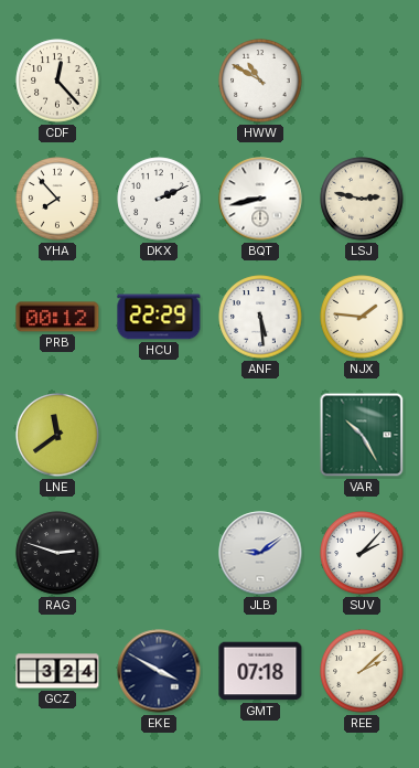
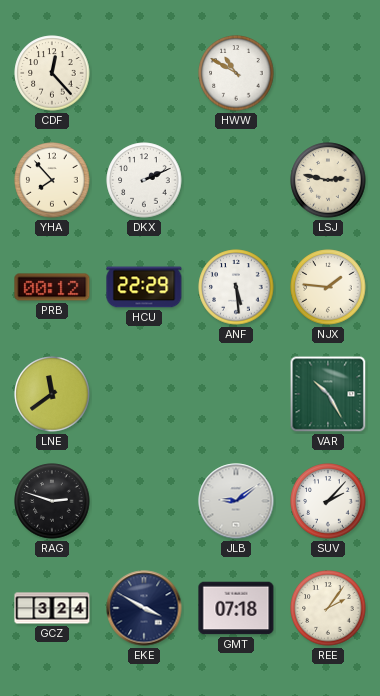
BQT: 8:43 -> none (260, 199)
REE: 2:08 -> 2:06 (328, 608)
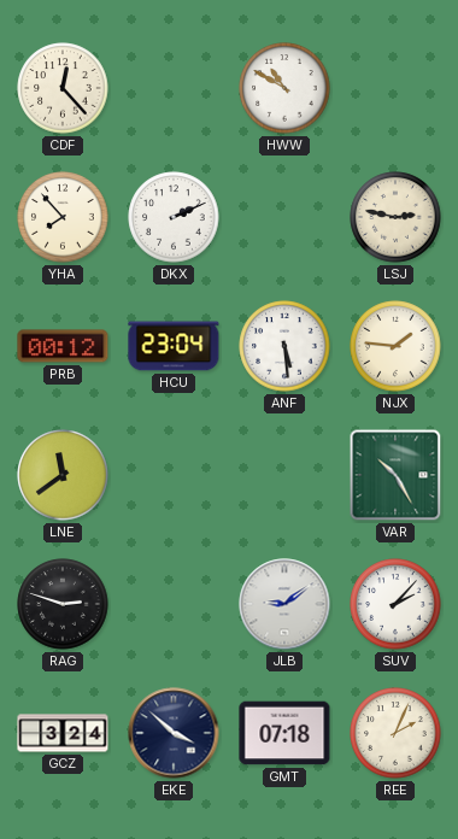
HCU: 22:29 -> 23:04 (174, 346)
EKE: 3:50 -> 3:52 (174, 733)
REE: 2:06 -> 2:04 (395, 733)
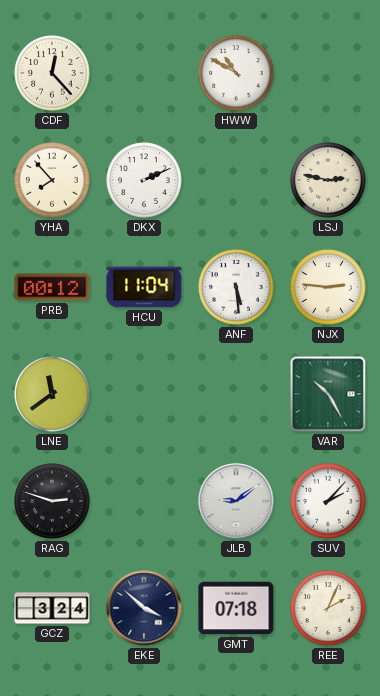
HCU: 23:04 -> 11:04 (144, 287)
NJX: 1:46 -> 2:46 (328, 287)
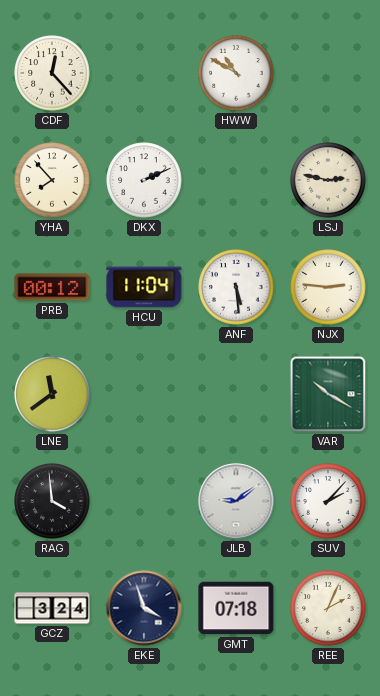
VAR: 10:25 -> 10:20 (328, 394)
RAG: 2:48 -> 3:59 (52, 501)
EKE: 3:52 -> 3:57 (144, 608)
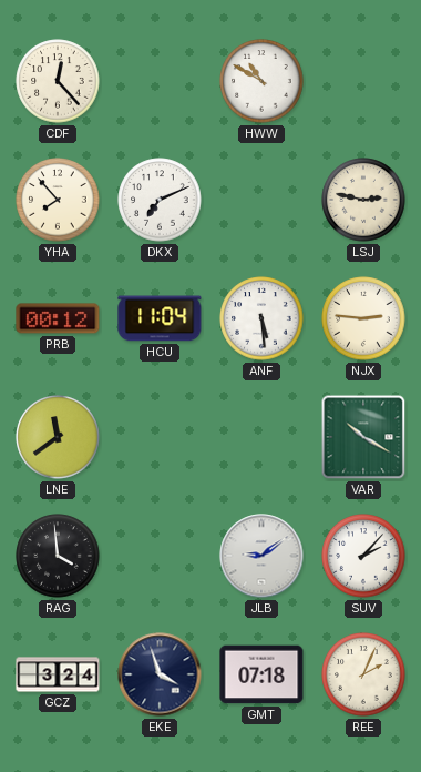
DKX: 2:11 -> 7:11 (160, 200)
